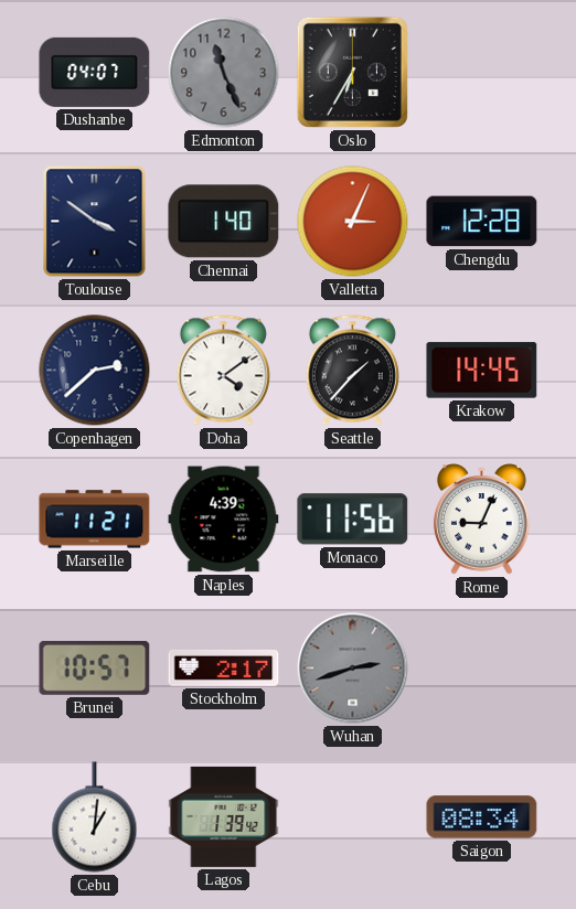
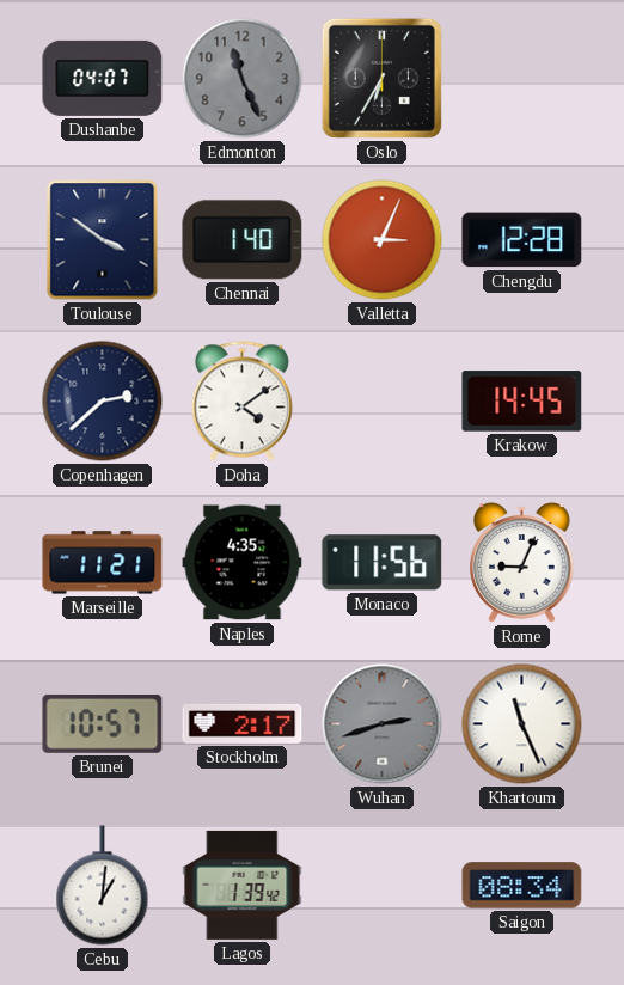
Seattle: 1:37 -> none (352, 371)
Naples: 4:39 -> 4:35 (243, 563)
Khartoum: none -> 11:26 (522, 724)
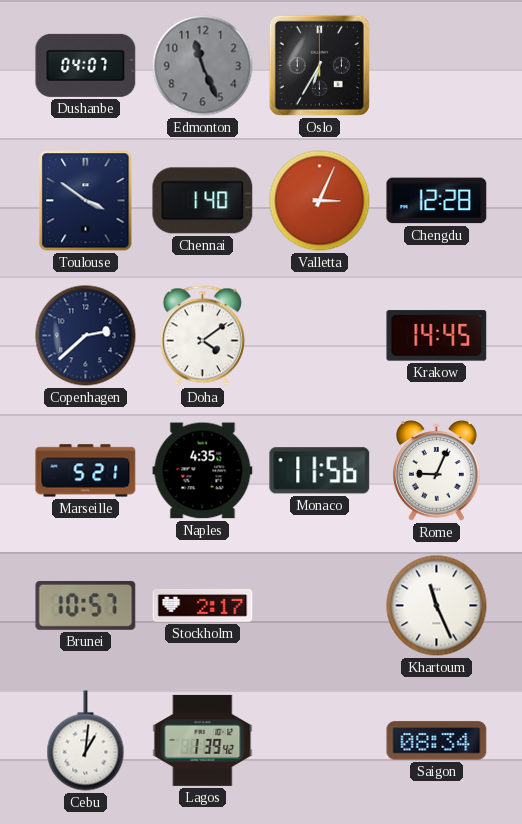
Marseille: 11:21 -> 5:21 (86, 471)
Wuhan: 2:42 -> none (383, 724)
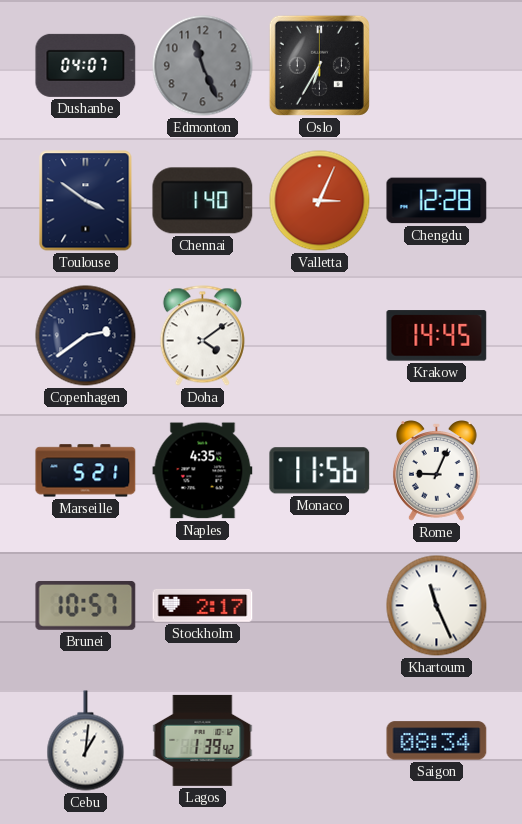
Copenhagen: 2:38 -> 2:39 (86, 336)
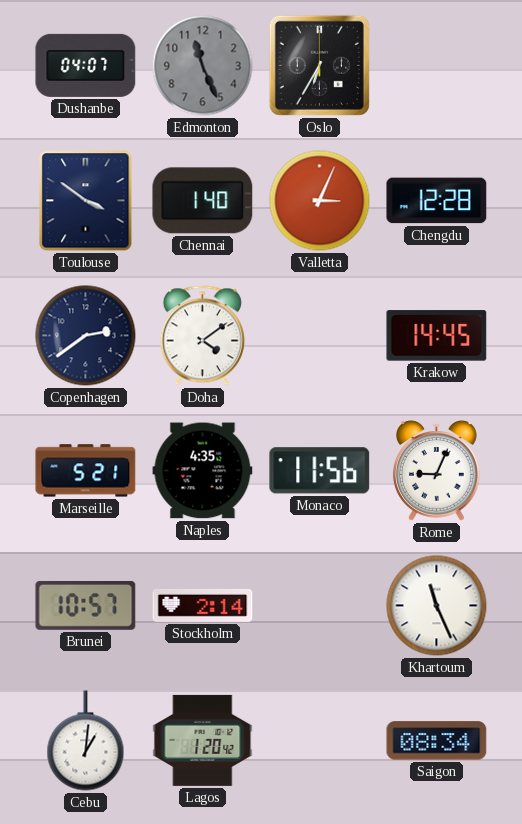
Stockholm: 2:17 -> 2:14 (203, 605)
Lagos: 1:39 -> 1:20 (203, 740)
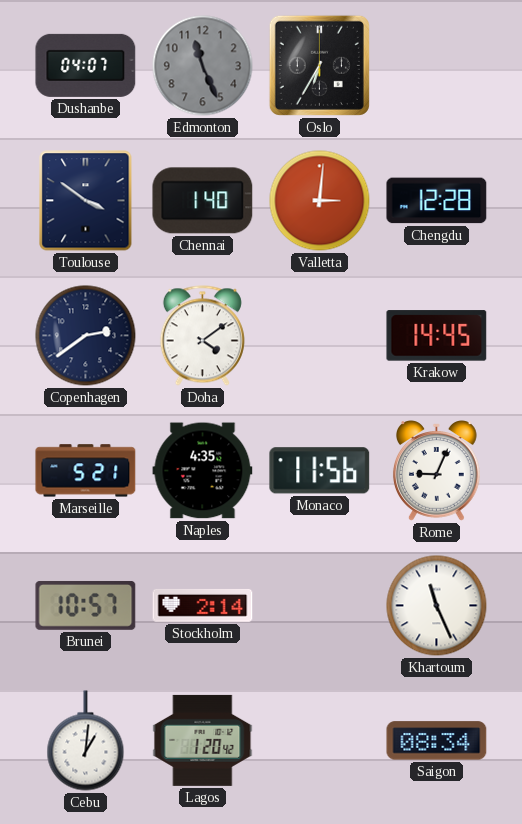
Valletta: 3:04 -> 3:01 (320, 201)
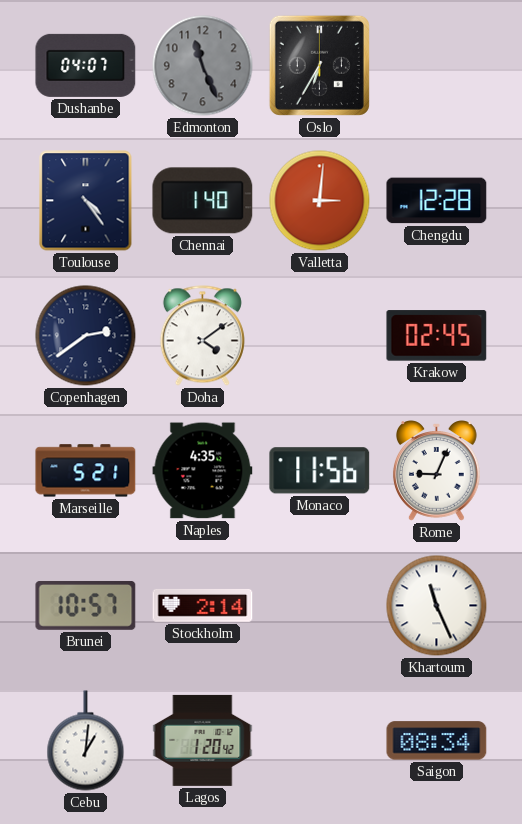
Toulouse: 3:51 -> 4:24 (86, 201)
Krakow: 14:45 -> 02:45 (437, 336)
